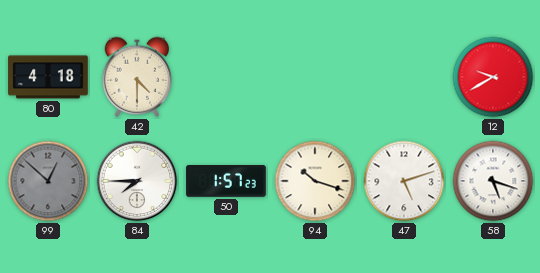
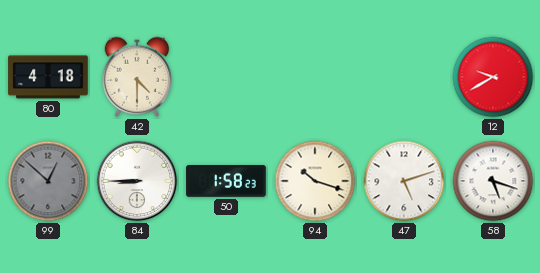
84: 7:45 -> 8:45 (137, 181)
50: 1:57 -> 1:58 (226, 181)
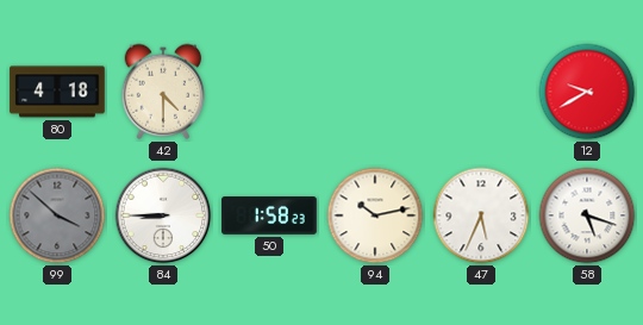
99: 12:52 -> 3:52 (57, 215)
94: 10:18 -> 10:13 (375, 215)
47: 5:12 -> 5:34 (481, 215)
